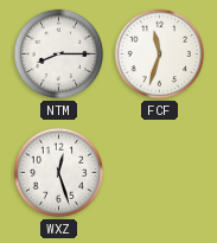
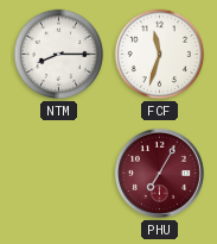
WXZ: 12:27 -> none (59, 173)
PHU: none -> 7:05 (159, 173)
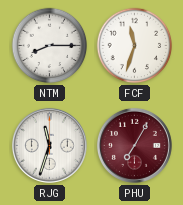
RJG: none -> 11:33 (49, 145)
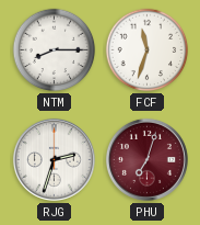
RJG: 11:33 -> 2:33 (54, 159)
PHU: 7:05 -> 7:03 (146, 159)
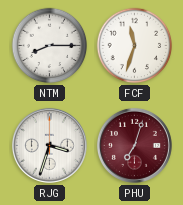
RJG: 2:33 -> 3:33 (49, 145)
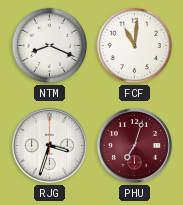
NTM: 8:15 -> 8:19 (50, 46)
FCF: 11:33 -> 11:01 (135, 46)
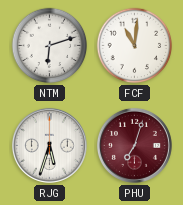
NTM: 8:19 -> 6:12 (50, 46)
RJG: 3:33 -> 5:33 (49, 145)
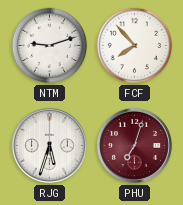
NTM: 6:12 -> 9:12 (50, 46)
FCF: 11:01 -> 7:53 (135, 46)
